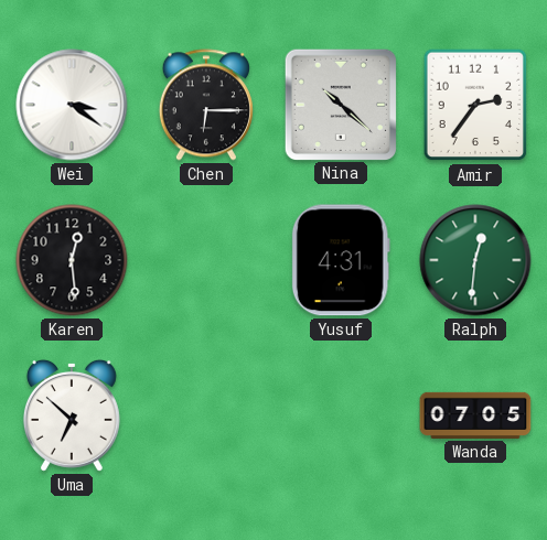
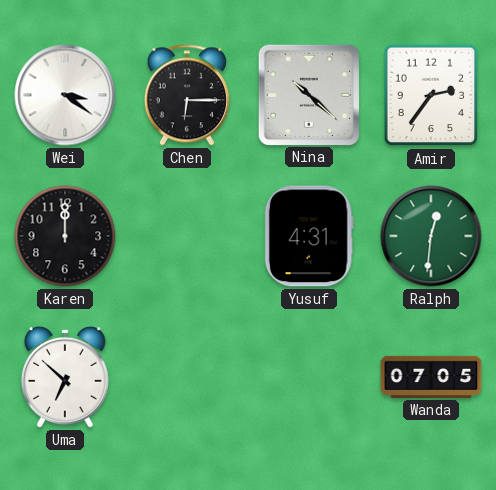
Karen: 12:29 -> 12:00 (65, 236)
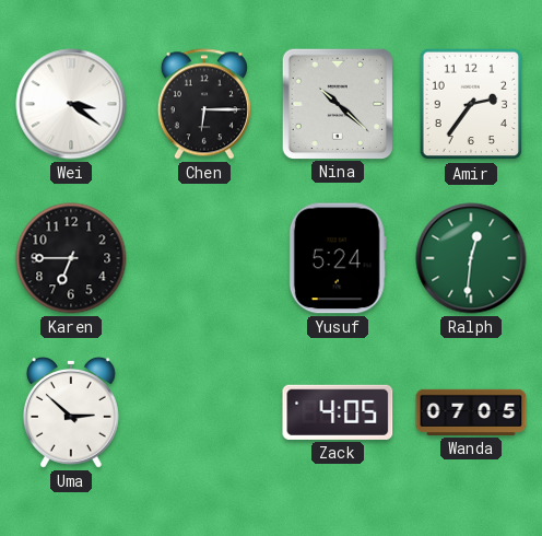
Karen: 12:00 -> 6:45 (71, 258)
Yusuf: 4:31 -> 5:24 (338, 258)
Uma: 6:52 -> 2:52 (71, 412)
Zack: none -> 4:05 (338, 412)
